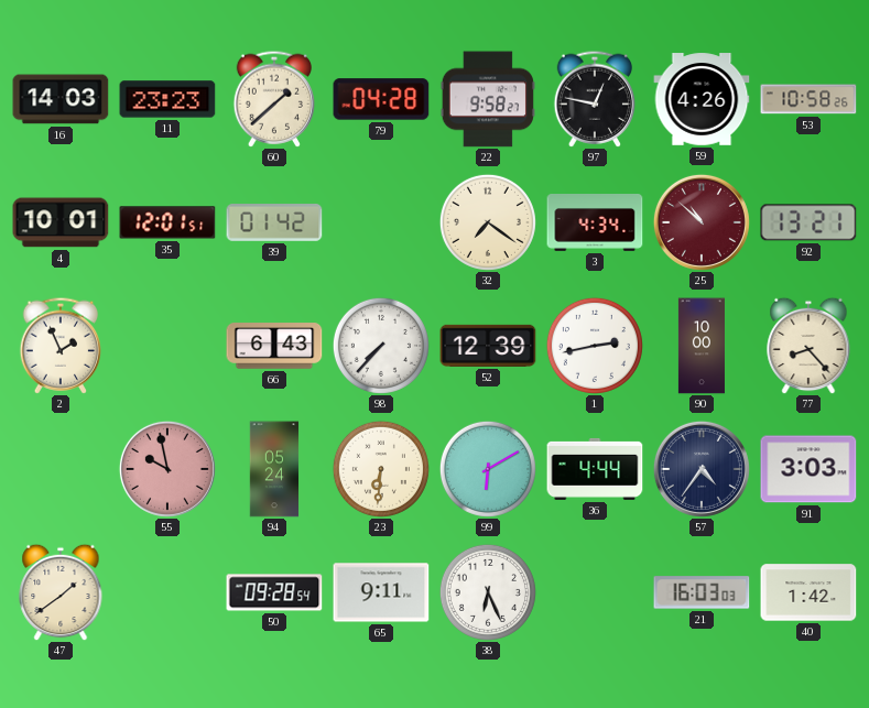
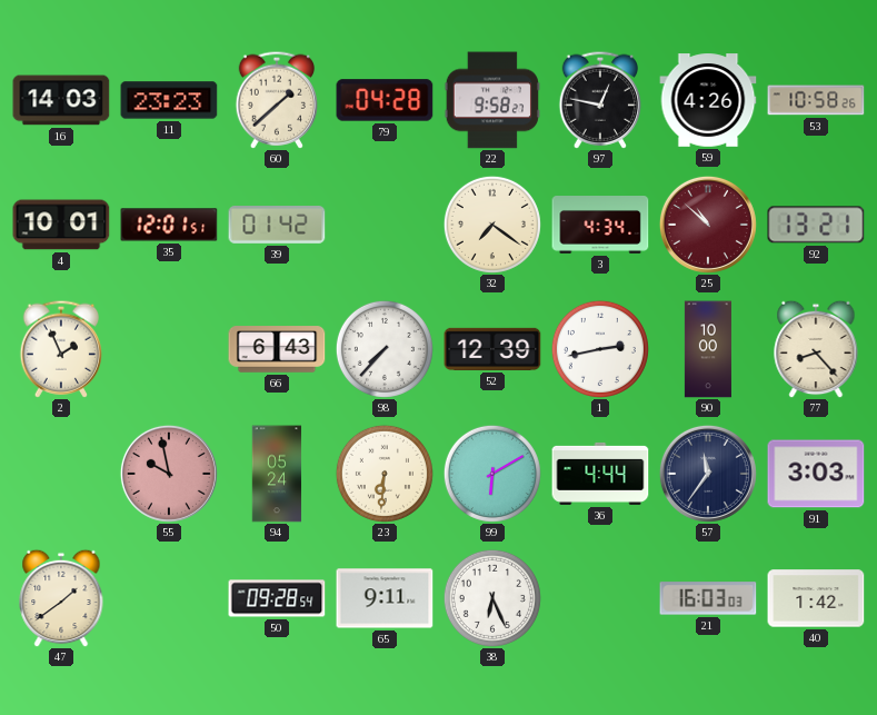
57: 4:36 -> 11:36 (708, 474)
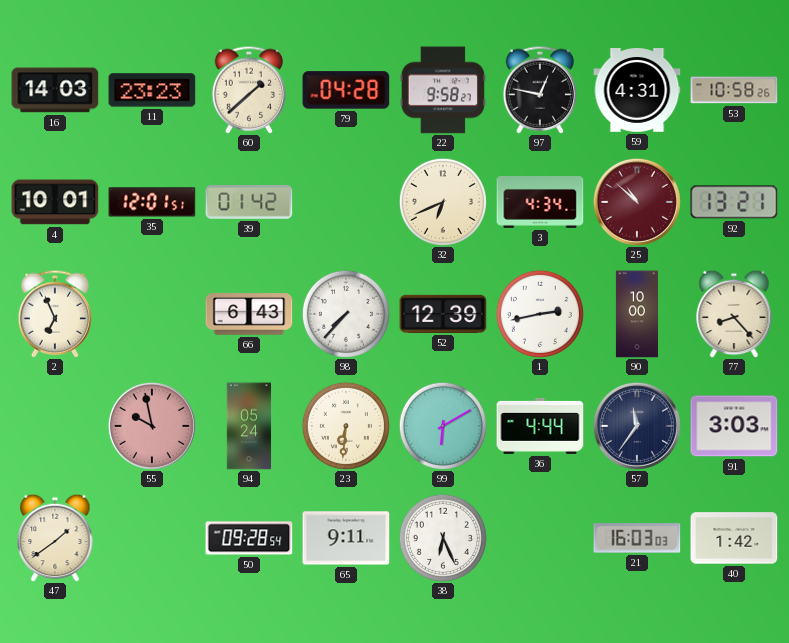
59: 4:26 -> 4:31 (637, 90)
32: 7:21 -> 6:41 (443, 202)
2: 1:56 -> 6:56 (55, 314)
